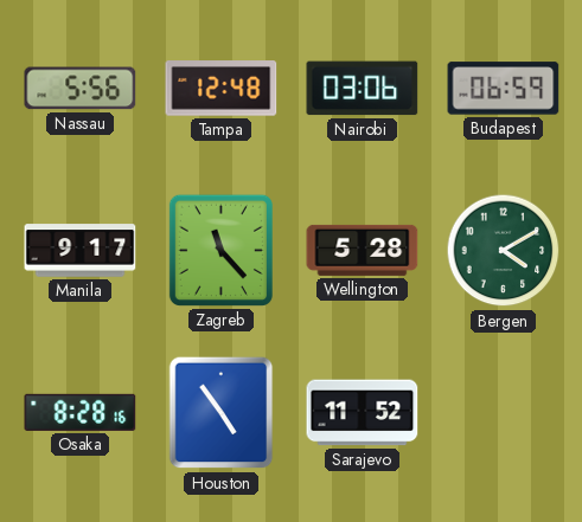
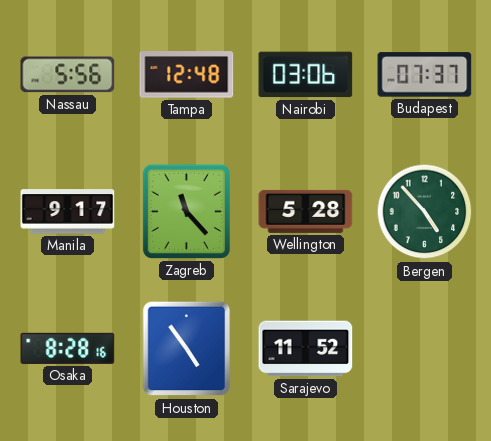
Budapest: 06:59 -> 07:37 (425, 75)
Bergen: 4:10 -> 4:53 (425, 212)
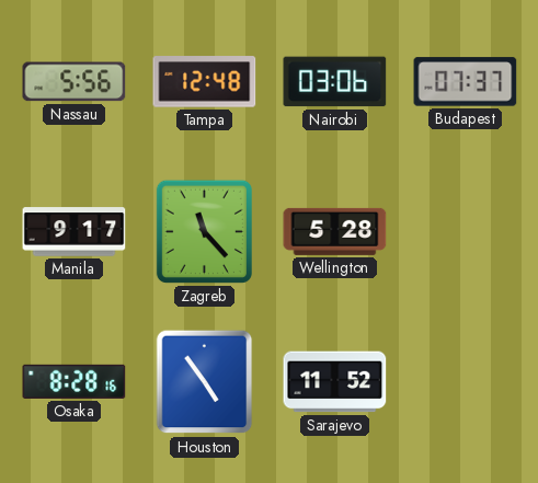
Bergen: 4:53 -> none (425, 212)
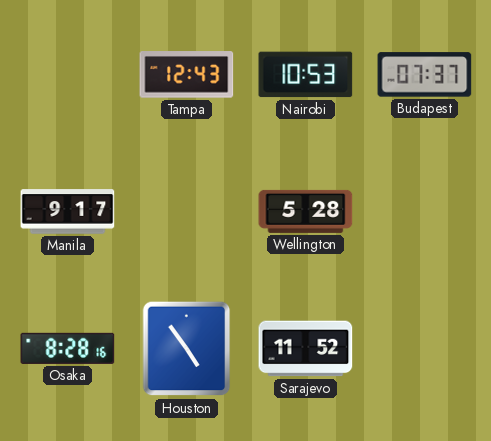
Nassau: 5:56 -> none (75, 82)
Tampa: 12:48 -> 12:43 (187, 75)
Nairobi: 03:06 -> 10:53 (306, 75)
Zagreb: 11:23 -> none (204, 231)
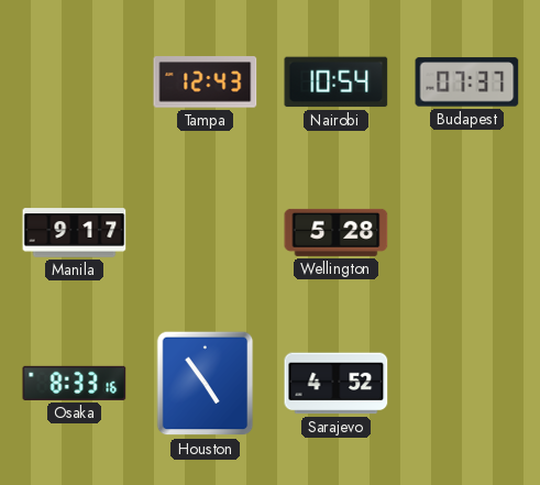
Nairobi: 10:53 -> 10:54 (337, 82)
Osaka: 8:28 -> 8:33 (75, 383)
Sarajevo: 11:52 -> 4:52 (337, 384)
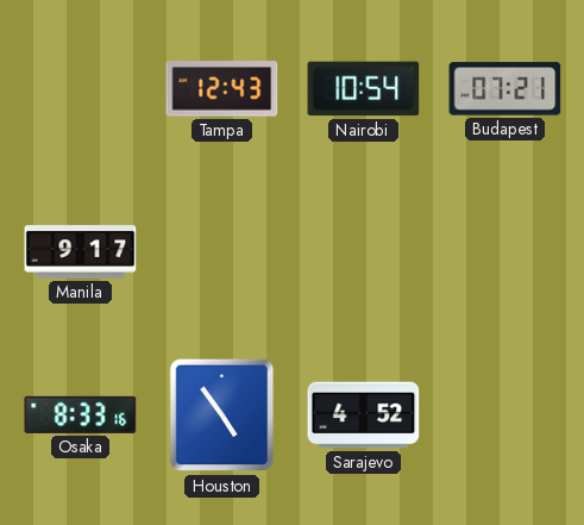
Budapest: 07:37 -> 07:21 (505, 89)
Wellington: 5:28 -> none (337, 232)
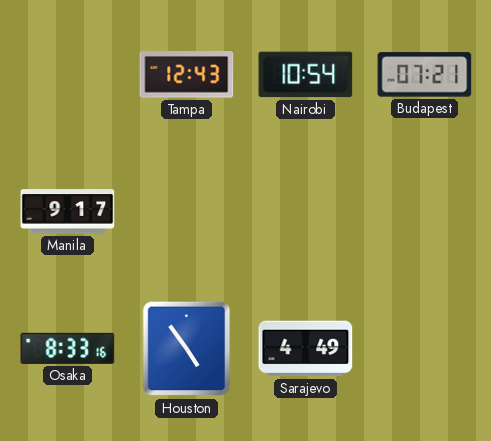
Sarajevo: 4:52 -> 4:49 (306, 349)
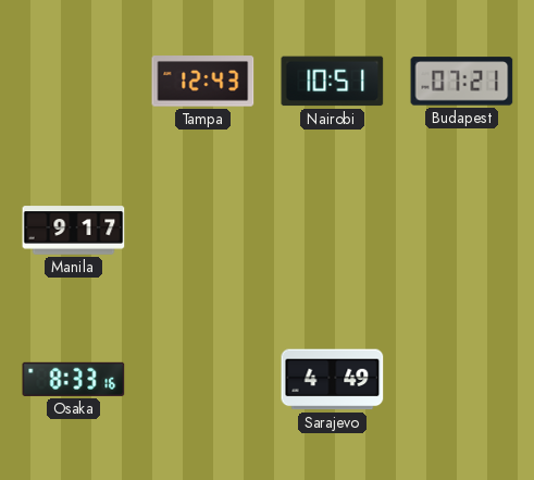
Nairobi: 10:54 -> 10:51 (333, 82)
Houston: 4:54 -> none (187, 349)
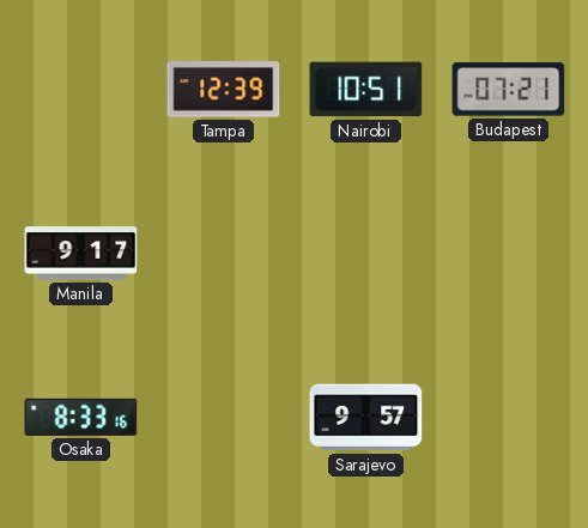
Tampa: 12:43 -> 12:39 (224, 90)
Sarajevo: 4:49 -> 9:57 (366, 418)
